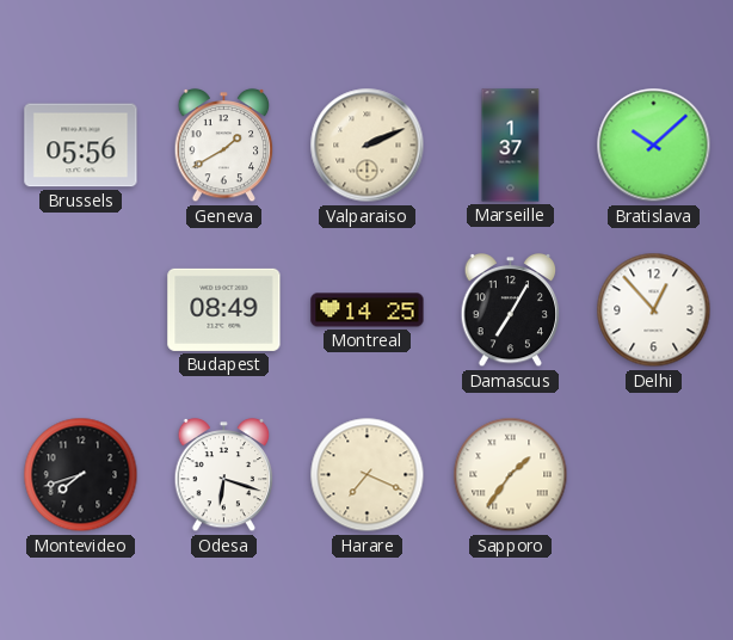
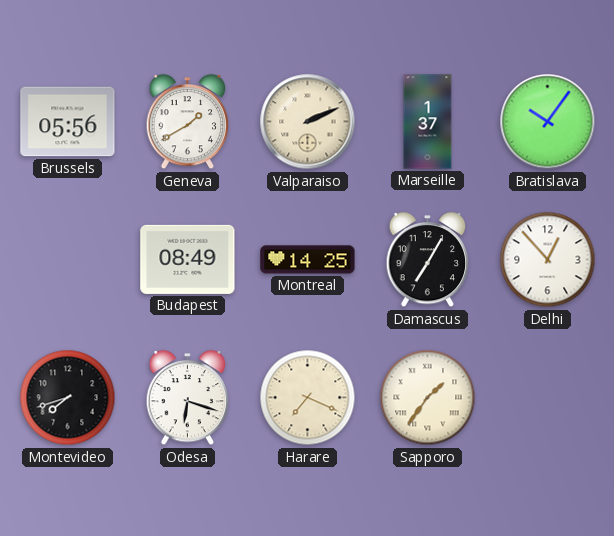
Bratislava: 10:08 -> 10:06 (548, 122)
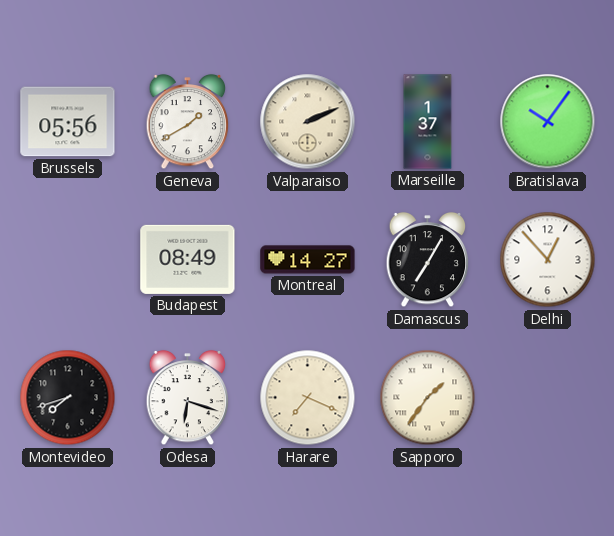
Montreal: 14:25 -> 14:27 (308, 260)
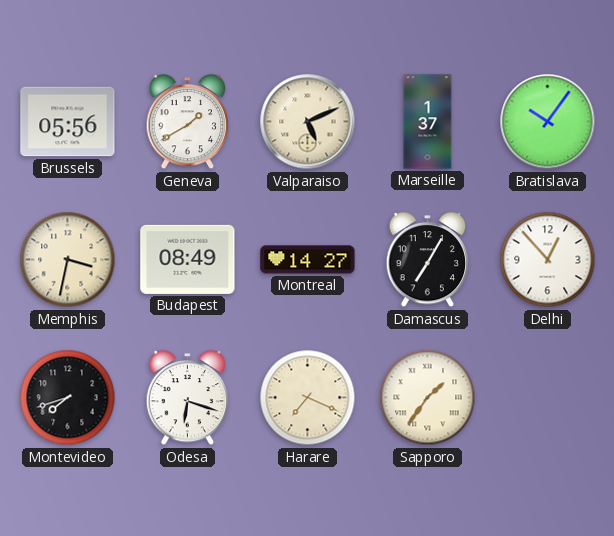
Valparaiso: 2:11 -> 5:11 (308, 122)
Memphis: none -> 3:32 (68, 260)
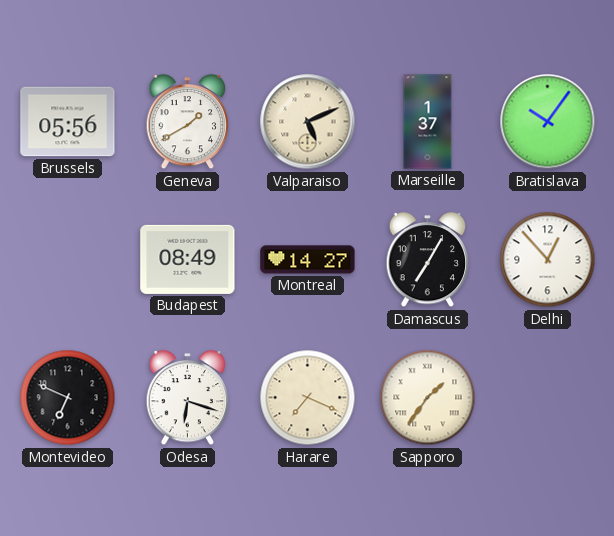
Memphis: 3:32 -> none (68, 260)
Montevideo: 7:42 -> 6:49 (68, 398)
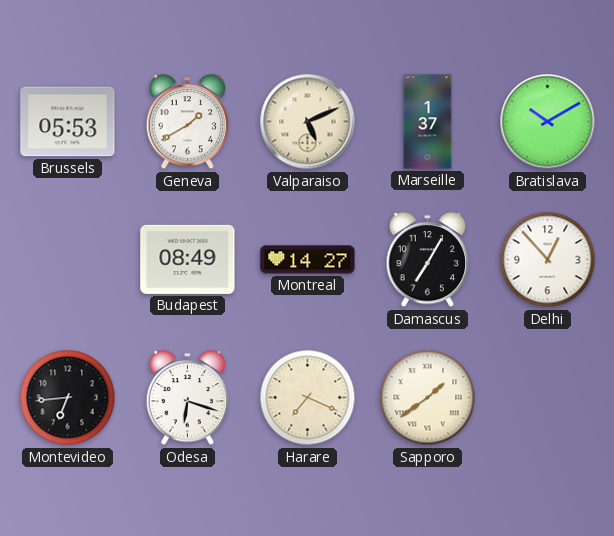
Brussels: 05:56 -> 05:53 (68, 122)
Bratislava: 10:06 -> 10:10 (548, 122)
Montevideo: 6:49 -> 6:44 (68, 398)
Sapporo: 1:36 -> 1:39 (428, 398)
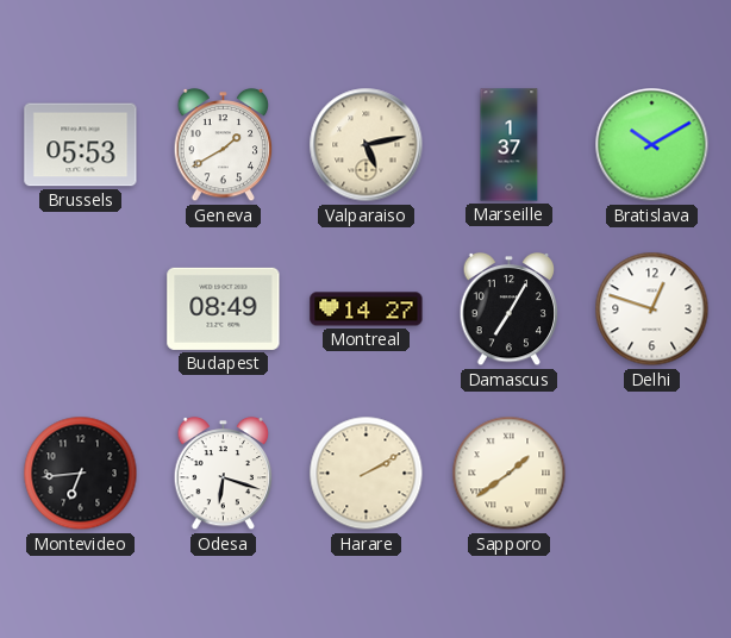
Valparaiso: 5:11 -> 5:13 (367, 145)
Delhi: 12:53 -> 12:48 (652, 309)
Harare: 7:19 -> 2:10 (367, 474)
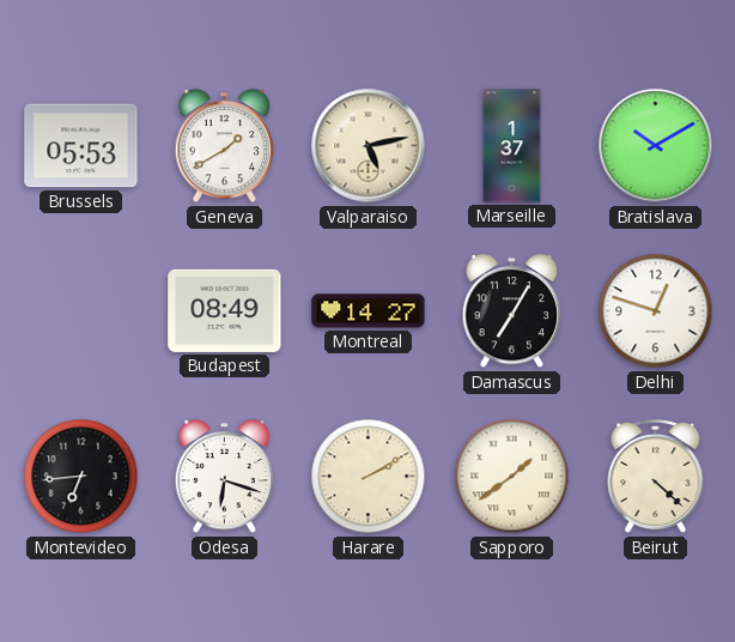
Beirut: none -> 4:22 (656, 478)
